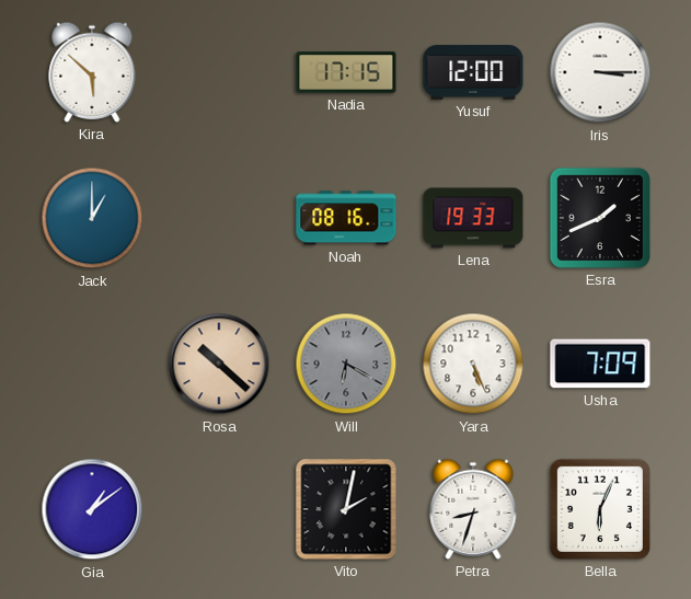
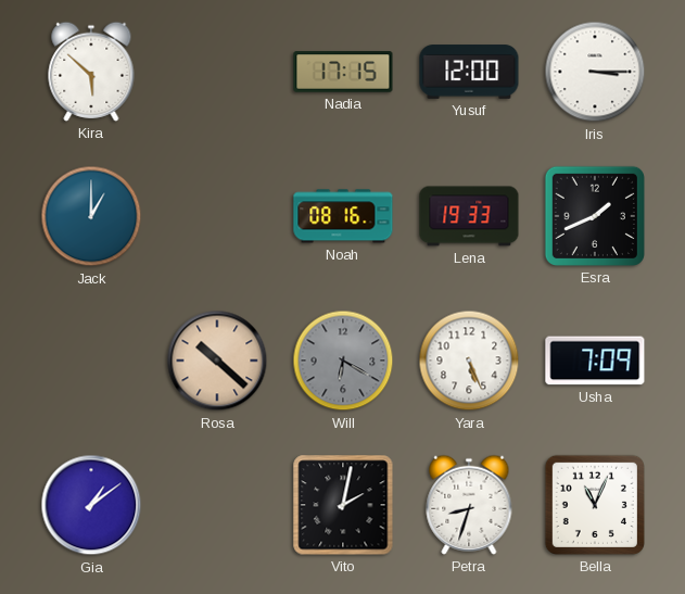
Bella: 6:04 -> 11:04 (595, 505)
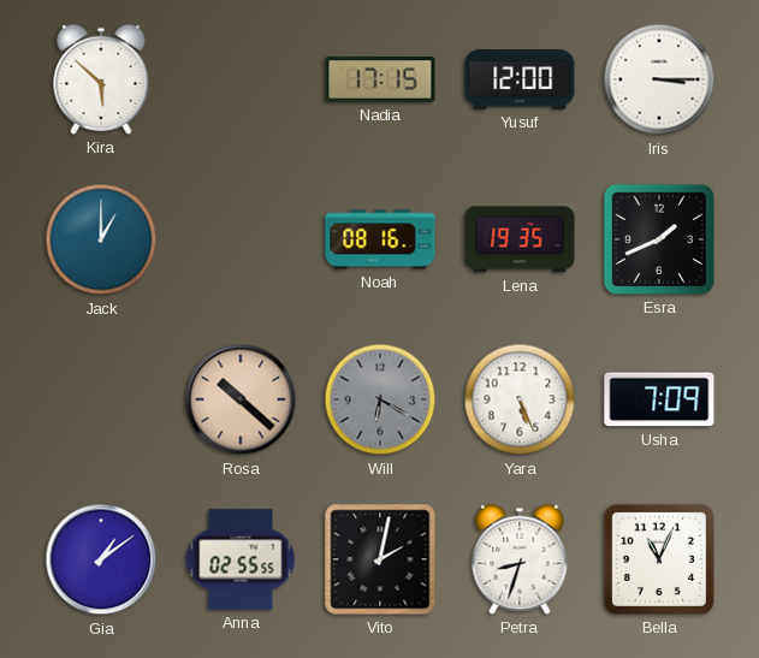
Lena: 19:33 -> 19:35 (520, 239)
Anna: none -> 02:55 (241, 559)
